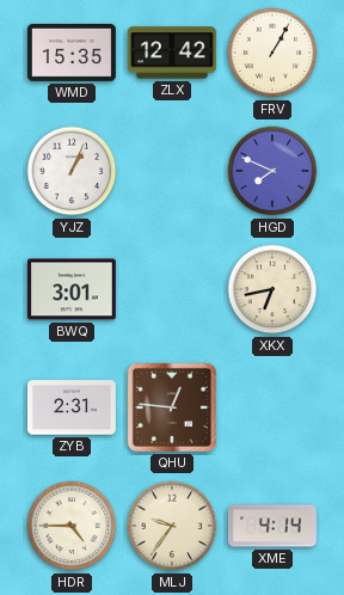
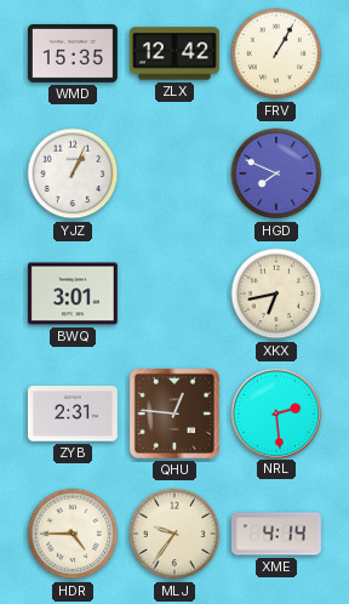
NRL: none -> 2:29 (275, 412)
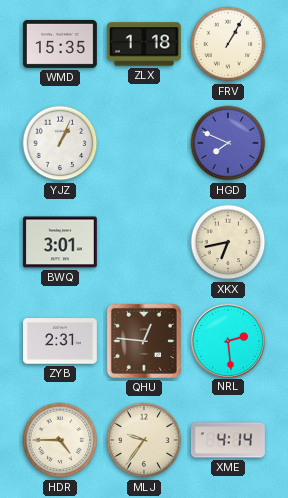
ZLX: 12:42 -> 1:18 (144, 44)
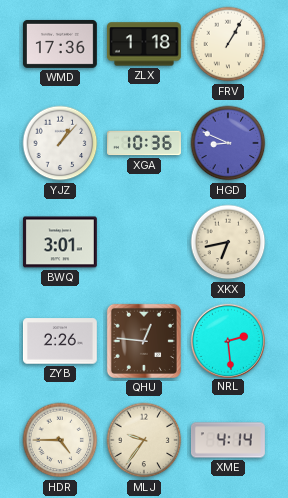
WMD: 15:35 -> 17:36 (60, 44)
YJZ: 1:04 -> 1:07 (60, 143)
XGA: none -> 10:36 (144, 143)
HGD: 7:49 -> 8:49 (228, 143)
ZYB: 2:31 -> 2:26 (60, 341)
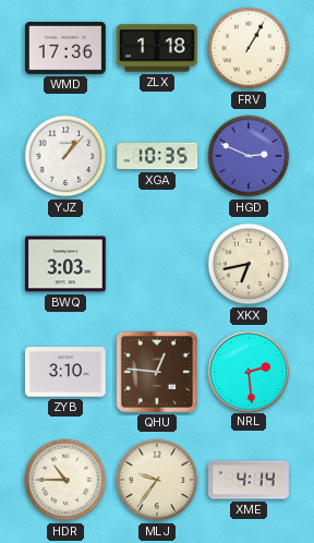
XGA: 10:36 -> 10:35 (157, 156)
HGD: 8:49 -> 2:49 (249, 156)
BWQ: 3:01 -> 3:03 (65, 264)
ZYB: 2:26 -> 3:10 (65, 372)
HDR: 4:45 -> 10:45 (65, 480)
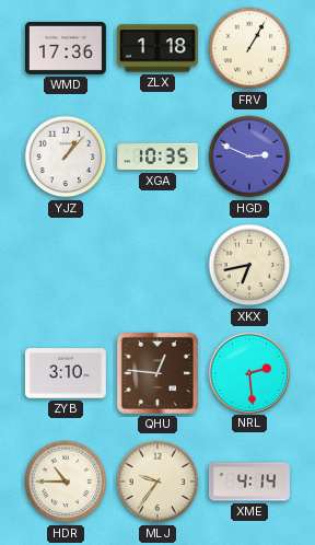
BWQ: 3:03 -> none (65, 264)
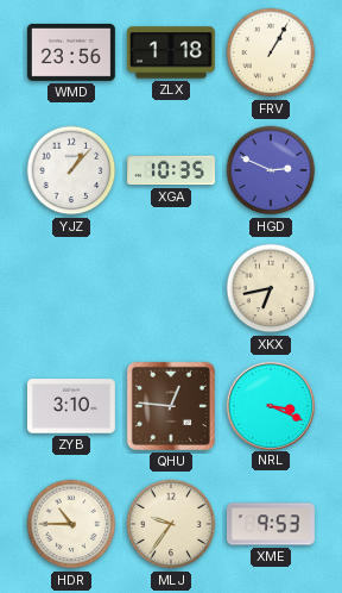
WMD: 17:36 -> 23:56 (71, 52)
NRL: 2:29 -> 3:19 (270, 405)
XME: 4:14 -> 9:53 (271, 524)
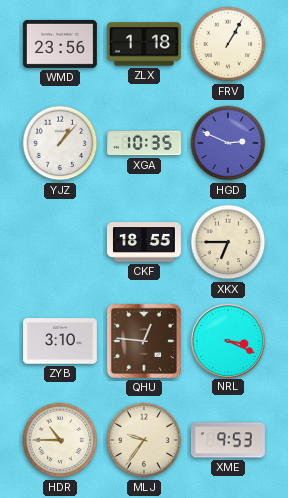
CKF: none -> 18:55 (144, 242)
XKX: 6:43 -> 6:45 (228, 242)
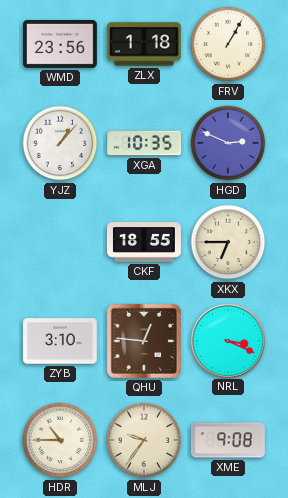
XME: 9:53 -> 9:08 (228, 440)
